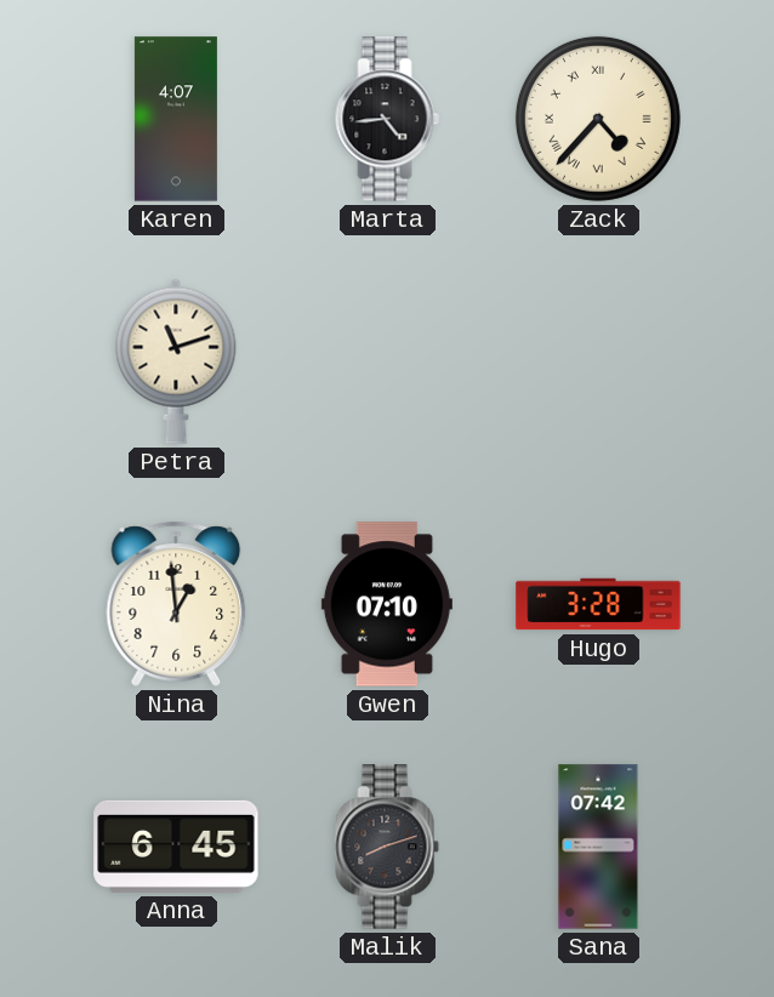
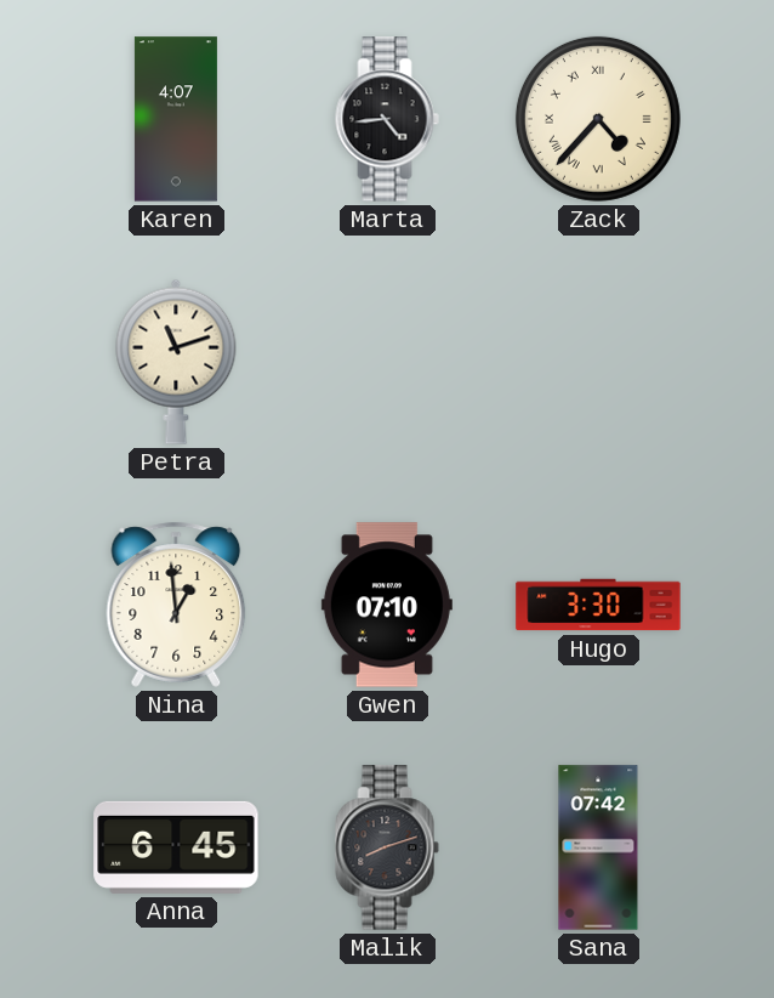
Hugo: 3:28 -> 3:30 (598, 605)
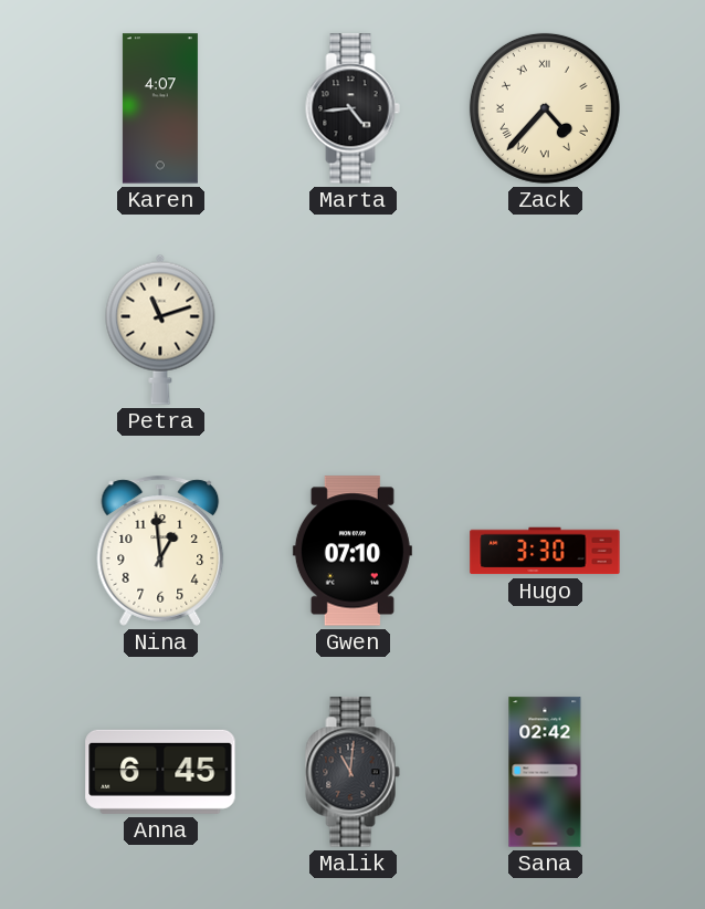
Malik: 8:12 -> 11:01 (352, 772)
Sana: 07:42 -> 02:42 (545, 772)
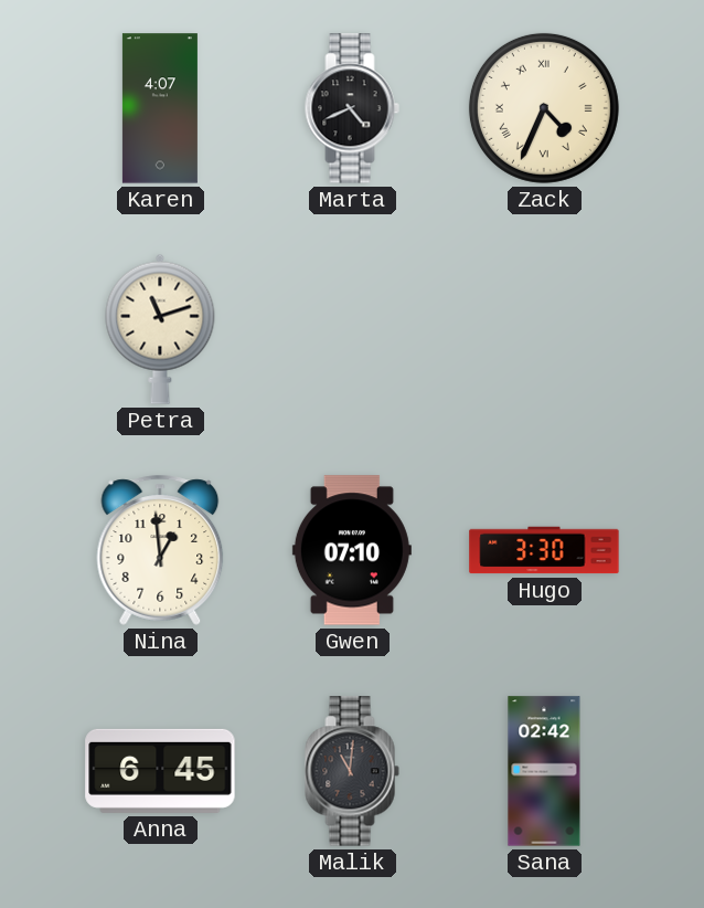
Marta: 4:44 -> 4:41 (352, 108)
Zack: 4:37 -> 4:34 (544, 108)
